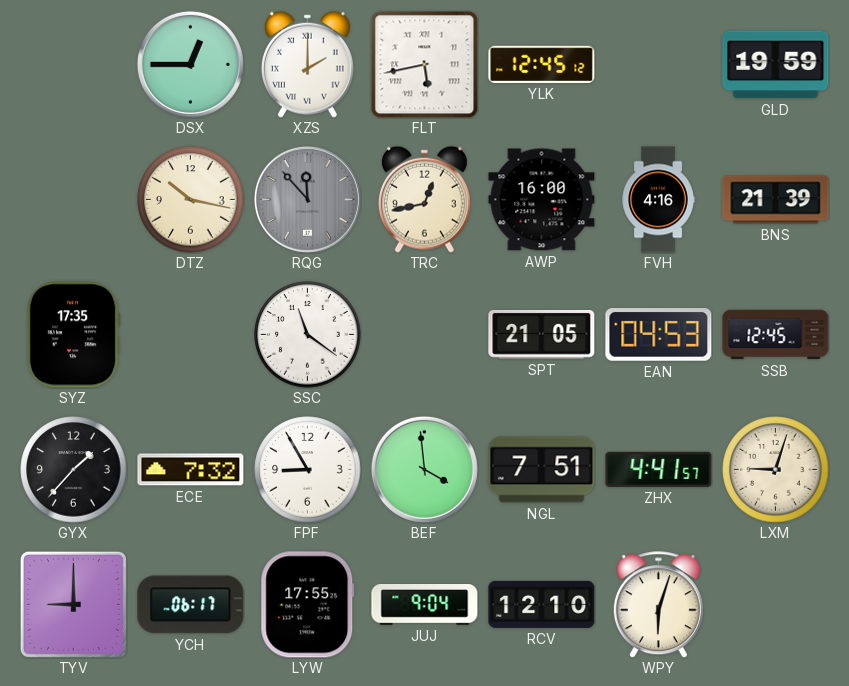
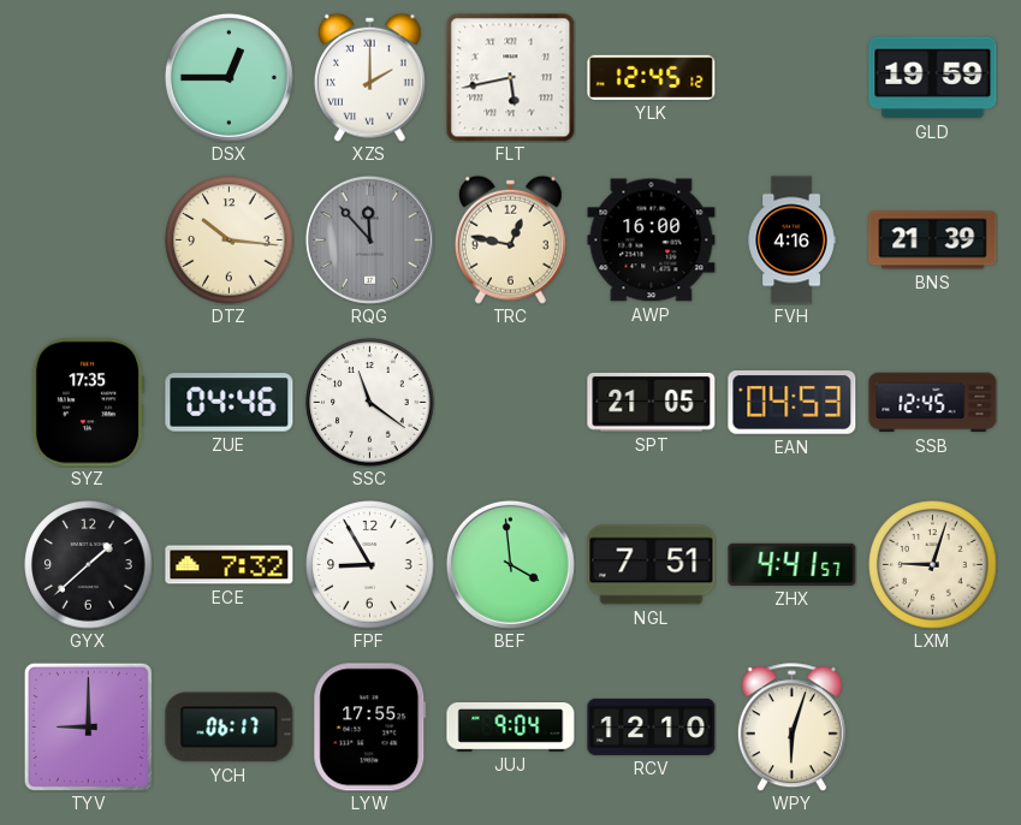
DTZ: 10:17 -> 10:16 (230, 241)
TRC: 12:43 -> 12:47 (510, 239)
ZUE: none -> 04:46 (230, 403)
GYX: 1:37 -> 1:38 (89, 565)
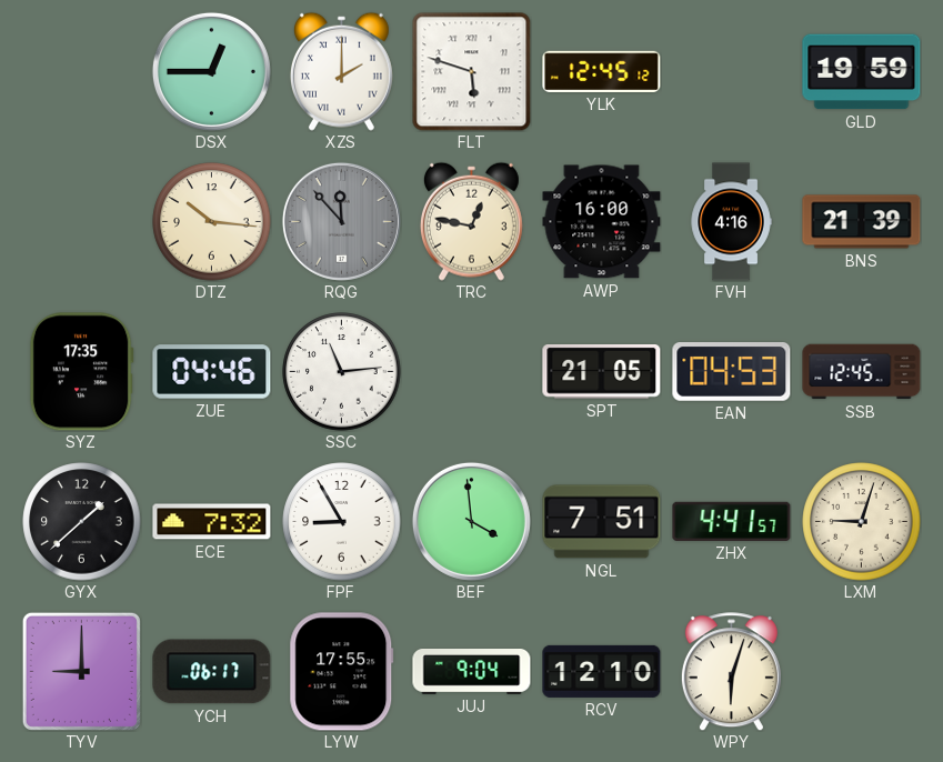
FLT: 5:43 -> 5:48 (472, 72)
SSC: 11:21 -> 11:14 (342, 372)
